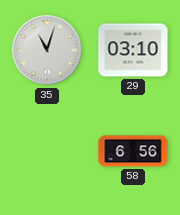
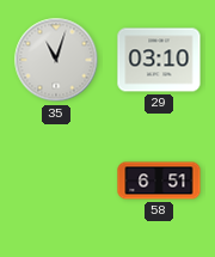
58: 6:56 -> 6:51 (159, 180)
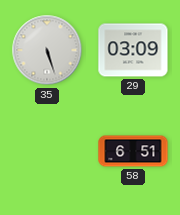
35: 11:03 -> 5:27 (47, 50)
29: 03:10 -> 03:09 (133, 50)
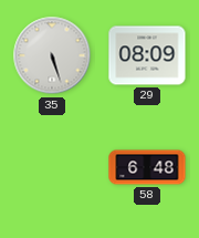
29: 03:09 -> 08:09 (147, 55)
58: 6:51 -> 6:48 (147, 167)
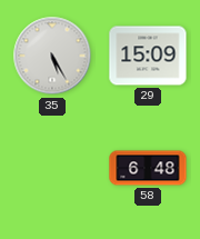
35: 5:27 -> 5:25 (52, 56)
29: 08:09 -> 15:09 (148, 56)
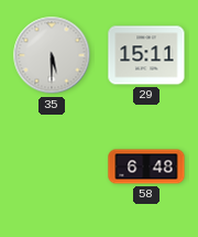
35: 5:25 -> 5:30 (52, 55)
29: 15:09 -> 15:11 (146, 55)
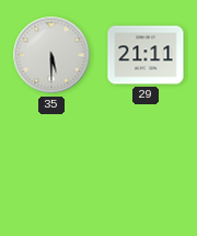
29: 15:11 -> 21:11 (146, 55)
58: 6:48 -> none (146, 166)
